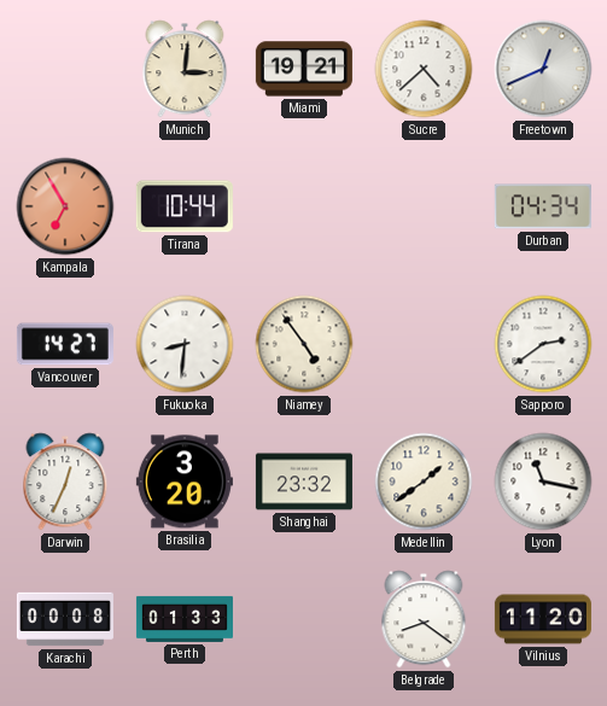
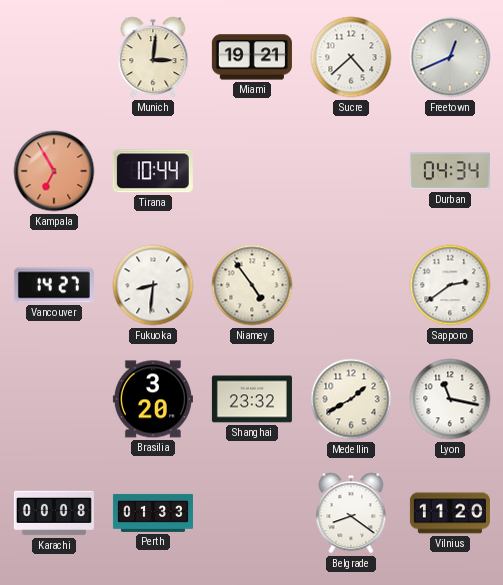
Darwin: 12:34 -> none (65, 482)
Medellin: 1:39 -> 1:40 (351, 399)
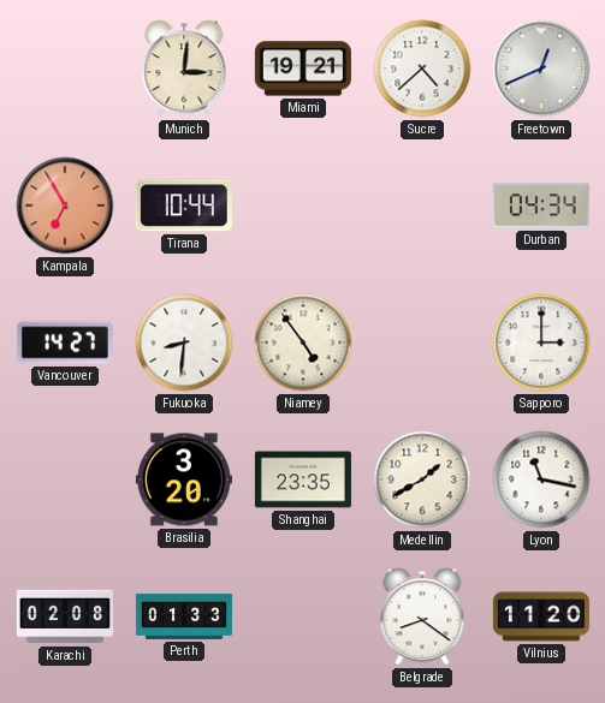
Sapporo: 2:39 -> 3:00 (541, 342)
Shanghai: 23:32 -> 23:35 (303, 479)
Karachi: 00:08 -> 02:08 (65, 616)
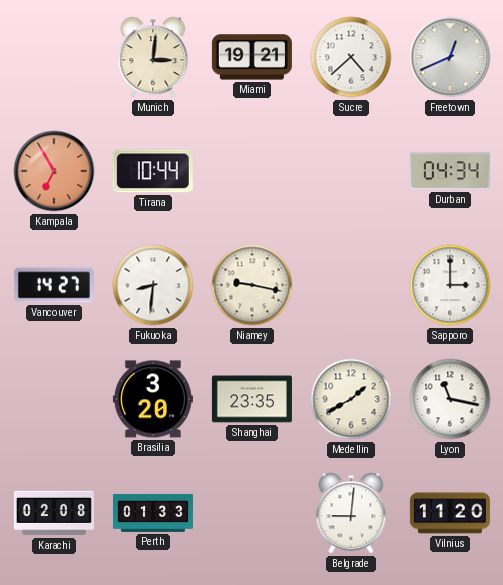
Niamey: 4:54 -> 9:17 (252, 285)
Belgrade: 8:21 -> 9:01 (351, 513)
